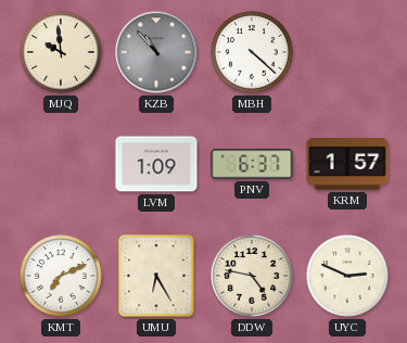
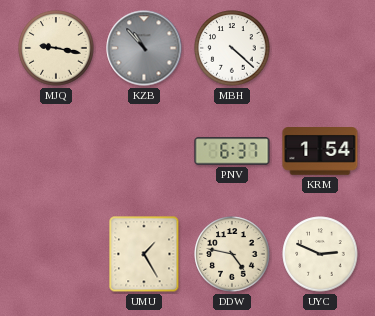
MJQ: 9:59 -> 9:17 (56, 48)
LVM: 1:09 -> none (156, 164)
KRM: 1:57 -> 1:54 (320, 152)
KMT: 7:11 -> none (61, 276)
UMU: 6:25 -> 1:25 (144, 254)
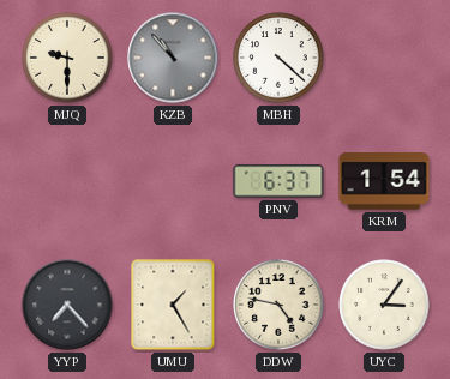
MJQ: 9:17 -> 9:30 (67, 58)
YYP: none -> 7:23 (67, 305)
UYC: 2:49 -> 3:06 (384, 305)
